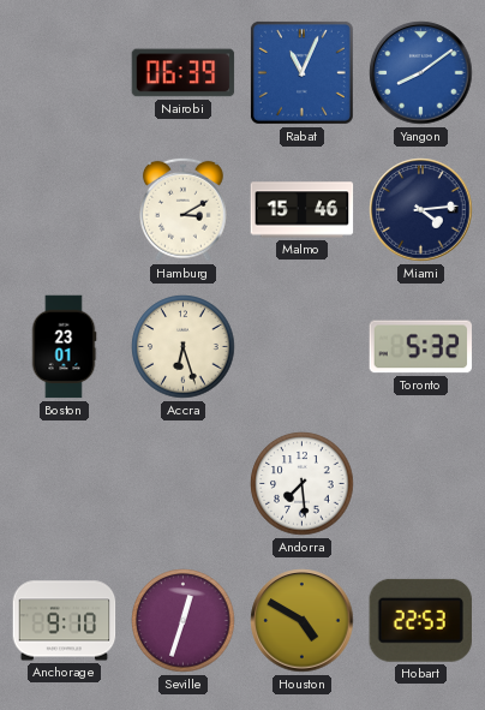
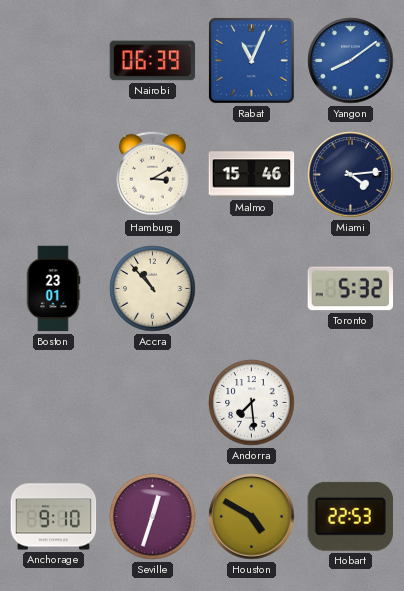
Accra: 6:27 -> 10:53 (153, 289)
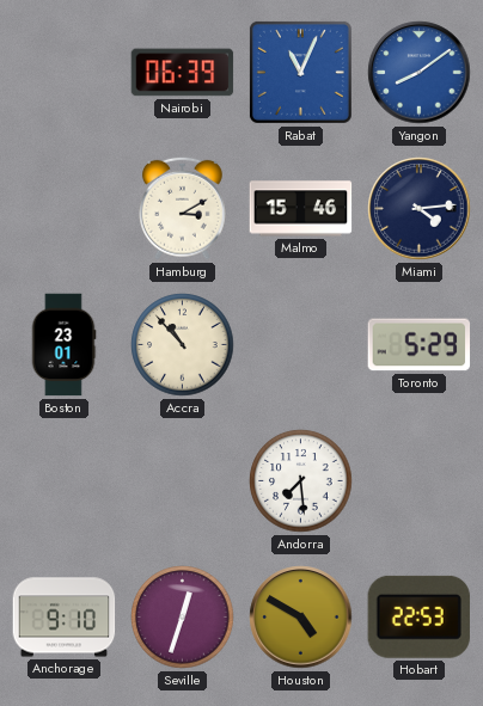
Toronto: 5:32 -> 5:29 (420, 345)
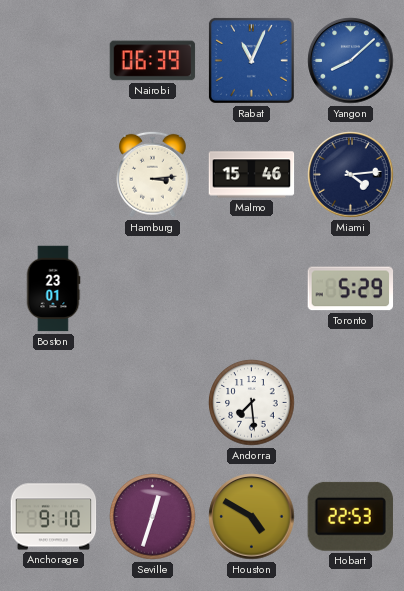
Yangon: 8:09 -> 8:08 (351, 61)
Hamburg: 3:10 -> 3:14 (153, 174)
Accra: 10:53 -> none (183, 345)
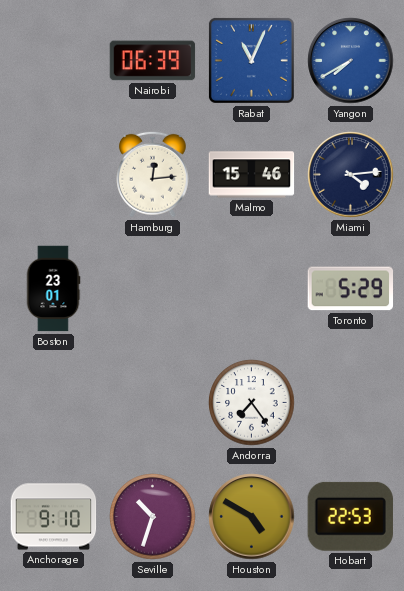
Yangon: 8:08 -> 7:40 (351, 61)
Hamburg: 3:14 -> 12:14 (153, 174)
Andorra: 7:29 -> 7:24 (252, 403)
Seville: 12:33 -> 10:33 (153, 517)
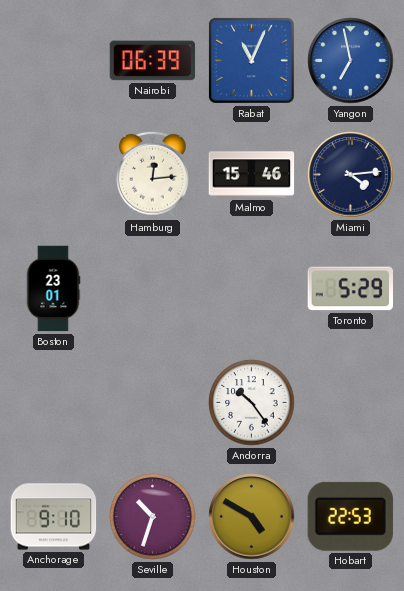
Yangon: 7:40 -> 6:58 (351, 61)
Andorra: 7:24 -> 10:24 (252, 403)
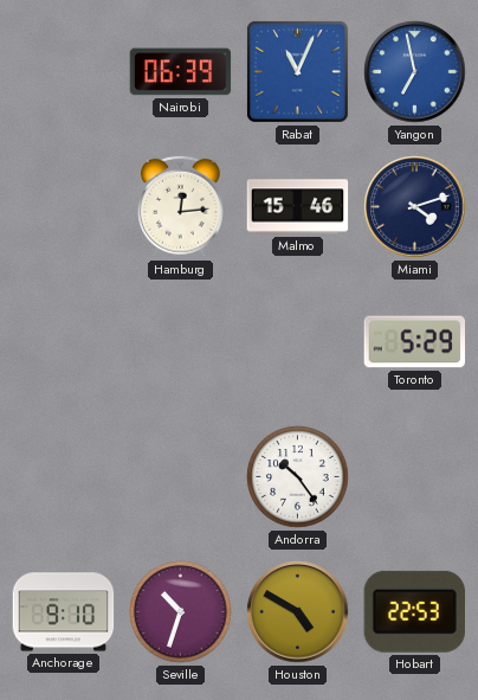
Miami: 4:14 -> 4:12 (415, 207)
Boston: 23:01 -> none (53, 289)
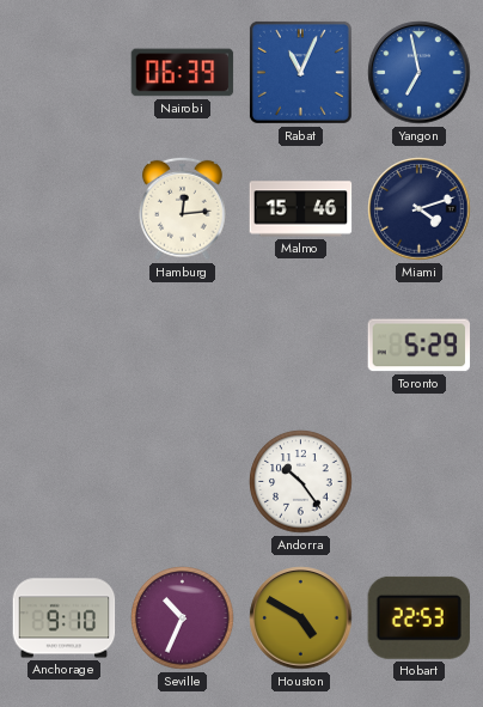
Seville: 10:33 -> 10:34 (183, 618)
